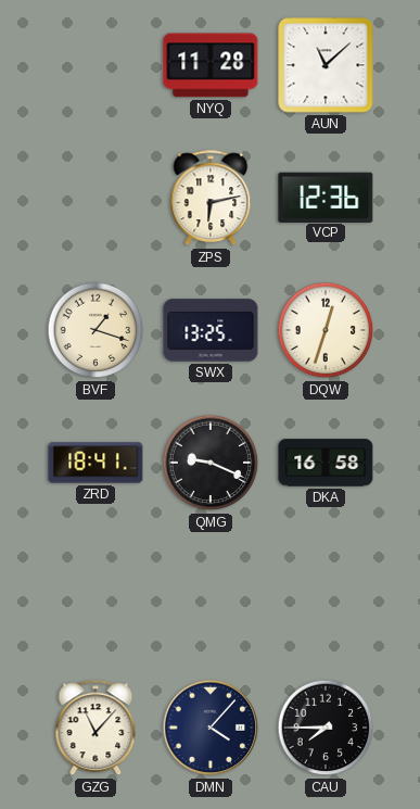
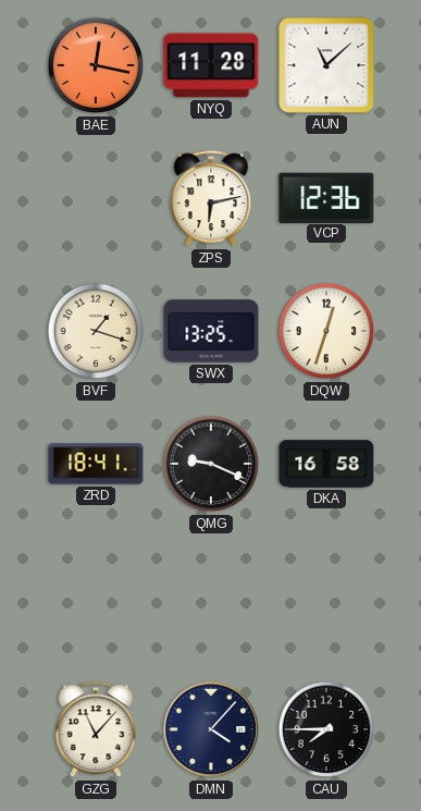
BAE: none -> 12:17 (96, 65)
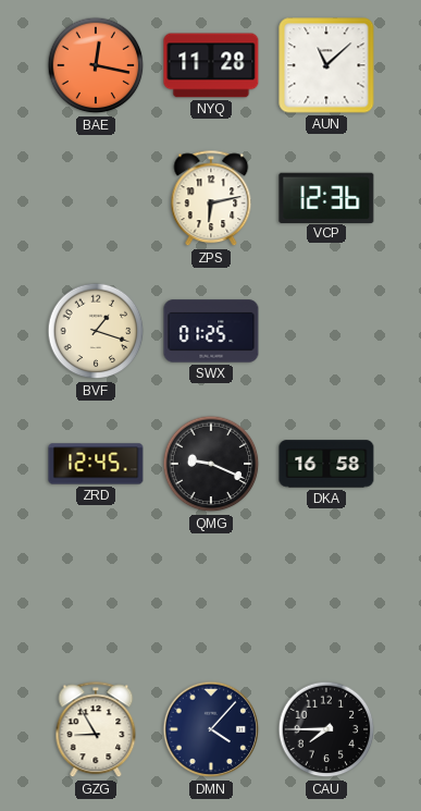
SWX: 13:25 -> 01:25 (211, 331)
DQW: 12:33 -> none (326, 331)
ZRD: 18:41 -> 12:45 (96, 464)
GZG: 11:07 -> 8:55 (96, 730)
